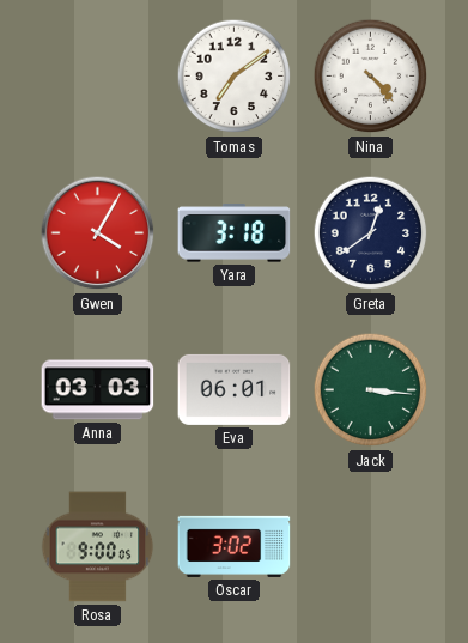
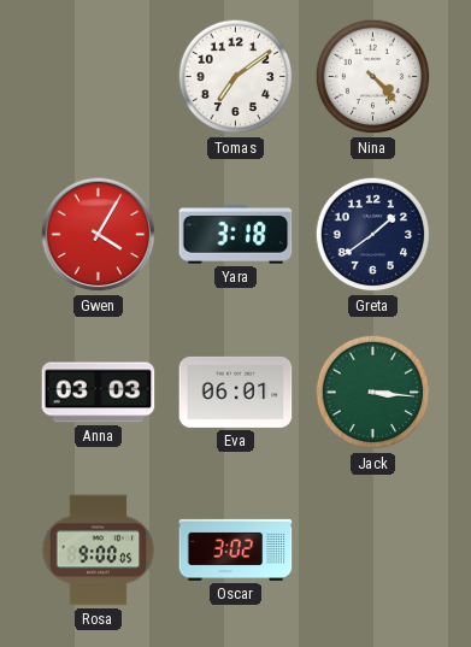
Greta: 12:39 -> 1:39 (373, 235)
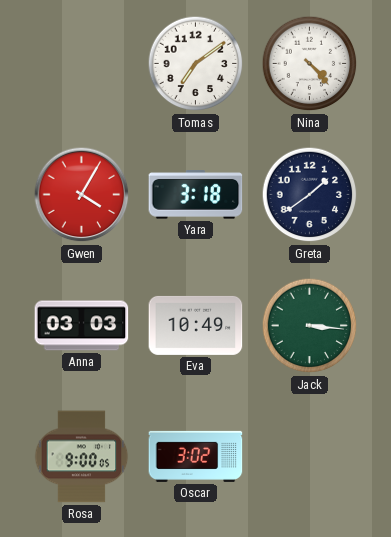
Eva: 06:01 -> 10:49 (196, 325)
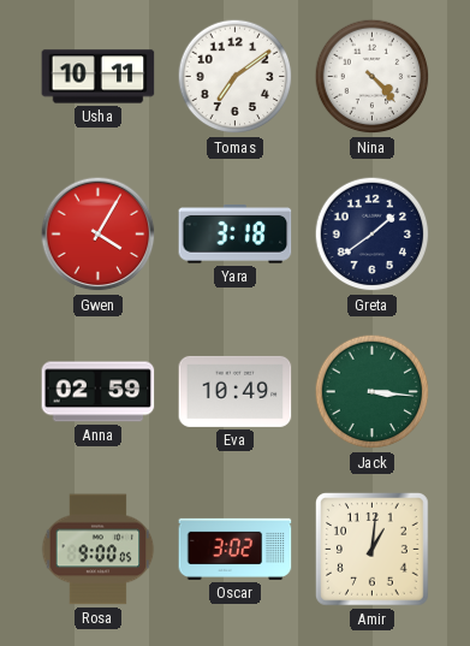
Usha: none -> 10:11 (99, 77)
Anna: 03:03 -> 02:59 (99, 392)
Amir: none -> 1:01 (373, 550)
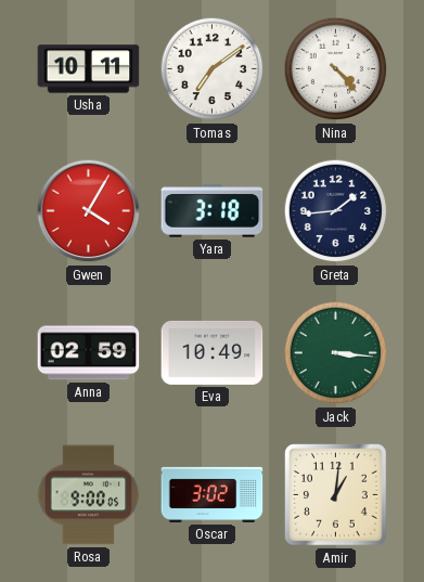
Greta: 1:39 -> 1:44 (336, 211)
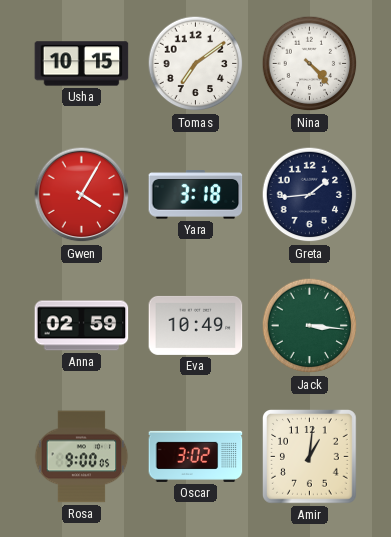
Usha: 10:11 -> 10:15 (82, 64)
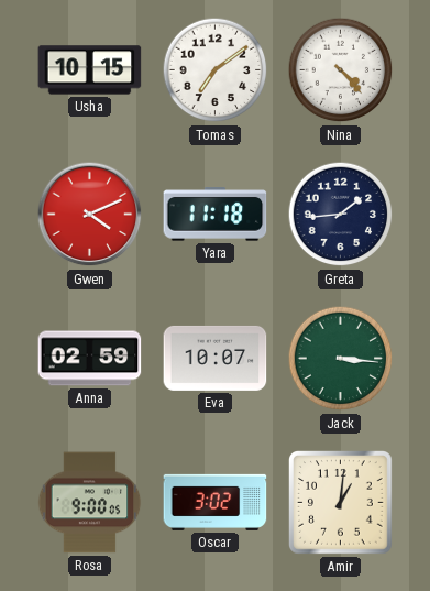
Gwen: 4:05 -> 4:11 (90, 215)
Yara: 3:18 -> 11:18 (216, 215)
Eva: 10:49 -> 10:07 (216, 358)
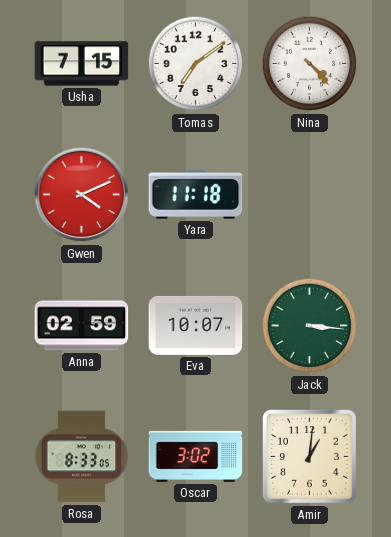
Usha: 10:15 -> 7:15 (82, 64)
Greta: 1:44 -> none (341, 215)
Rosa: 9:00 -> 8:33 (82, 457)
